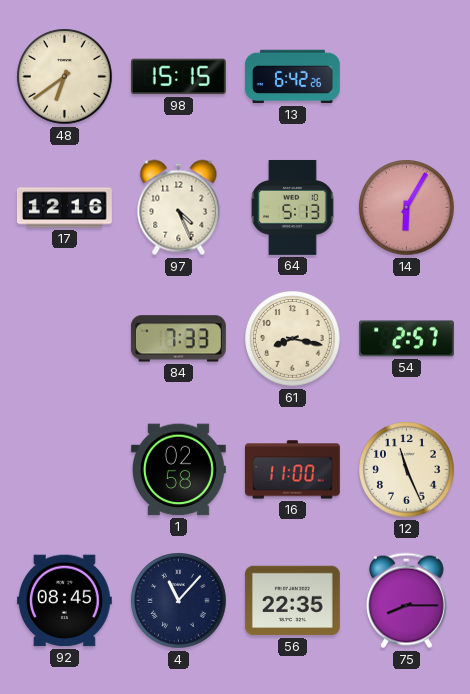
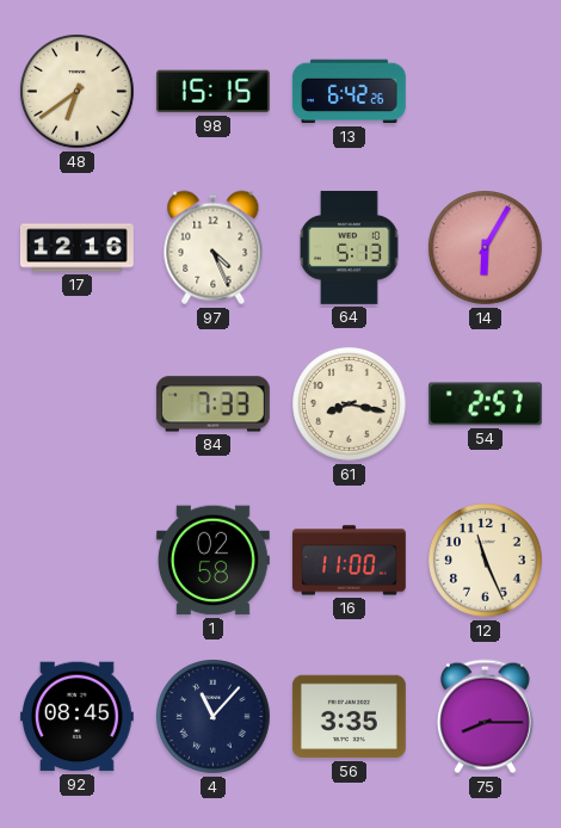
56: 22:35 -> 3:35 (349, 717)
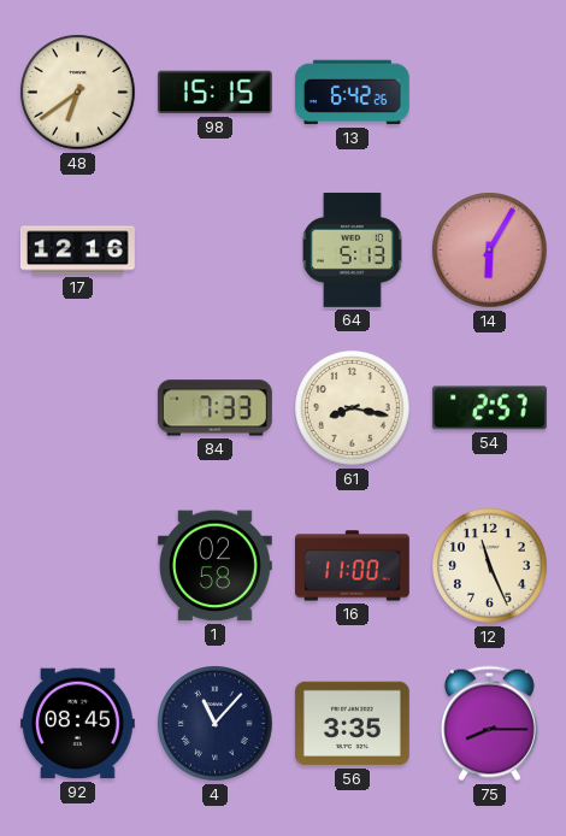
97: 4:26 -> none (214, 248)
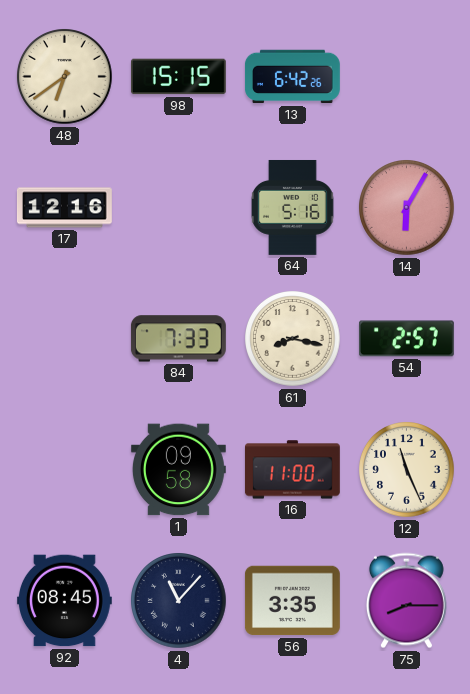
64: 5:13 -> 5:16 (293, 207)
1: 02:58 -> 09:58 (178, 470)
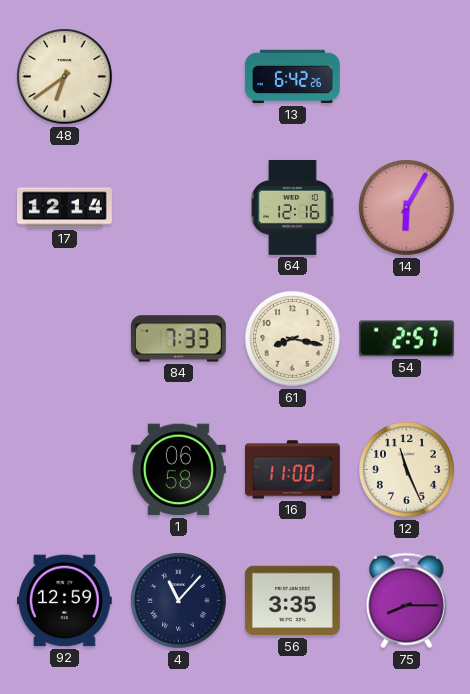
98: 15:15 -> none (178, 77)
17: 12:16 -> 12:14 (64, 208)
64: 5:16 -> 12:16 (293, 207)
1: 09:58 -> 06:58 (178, 470)
92: 08:45 -> 12:59 (64, 601)
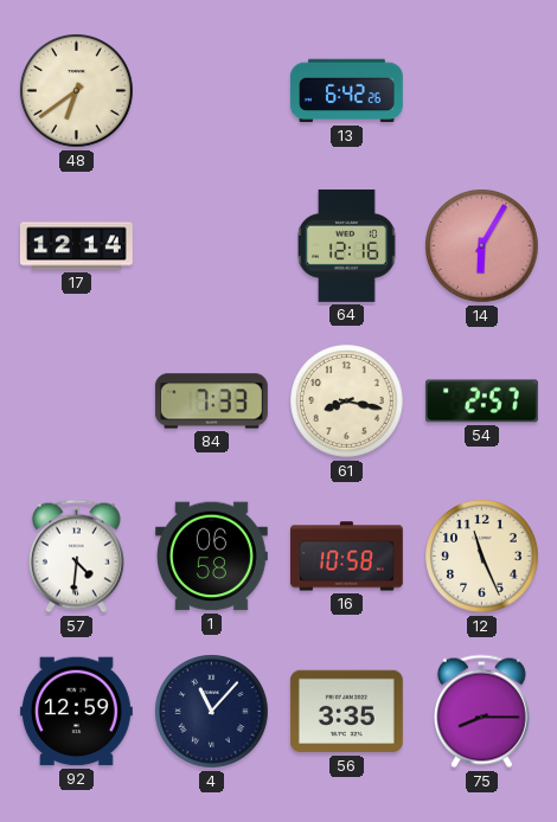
57: none -> 4:31 (76, 557)
16: 11:00 -> 10:58 (346, 557)
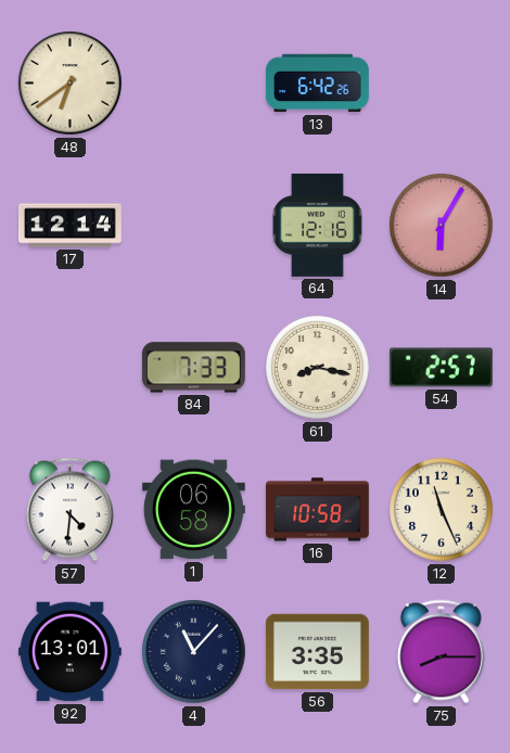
92: 12:59 -> 13:01 (69, 652)
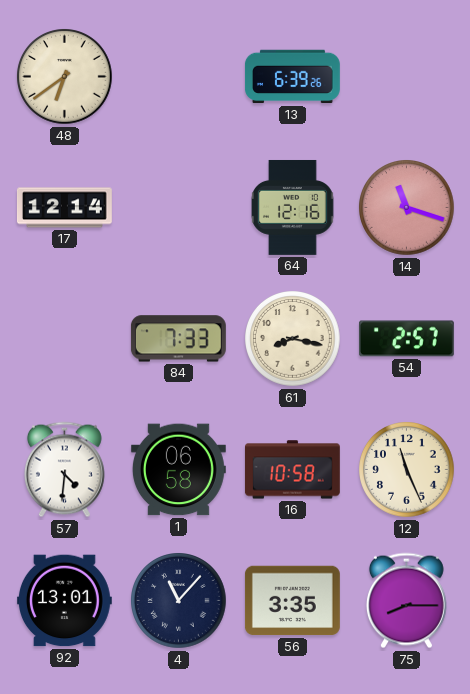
13: 6:42 -> 6:39 (292, 77)
14: 6:05 -> 11:18 (407, 208)
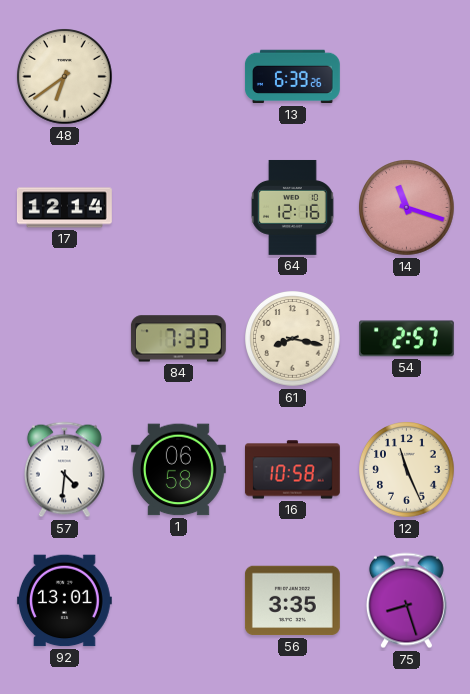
4: 11:07 -> none (179, 601)
75: 8:15 -> 8:27 (406, 601)
